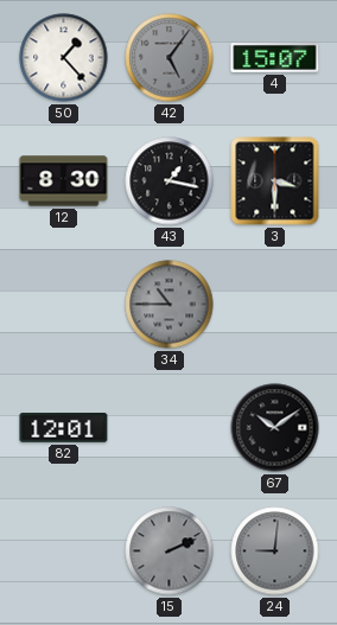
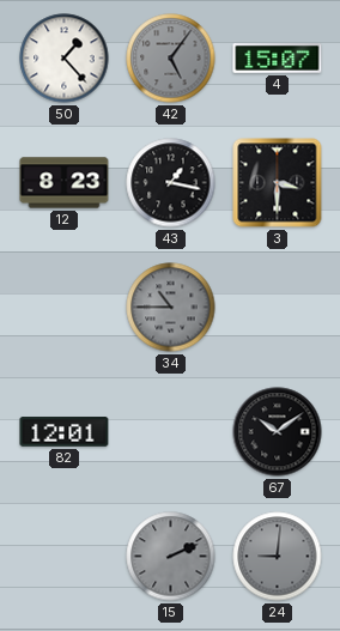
12: 8:30 -> 8:23 (65, 183)
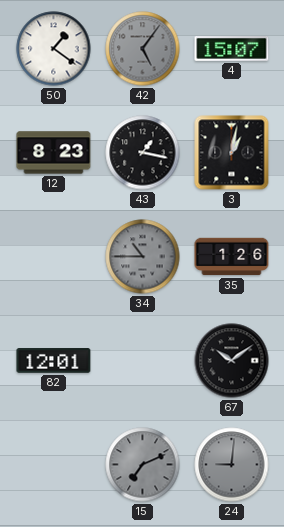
50: 1:23 -> 1:21 (54, 49)
3: 3:30 -> 1:02 (232, 153)
35: none -> 1:26 (232, 257)
15: 2:11 -> 7:11 (143, 465)
